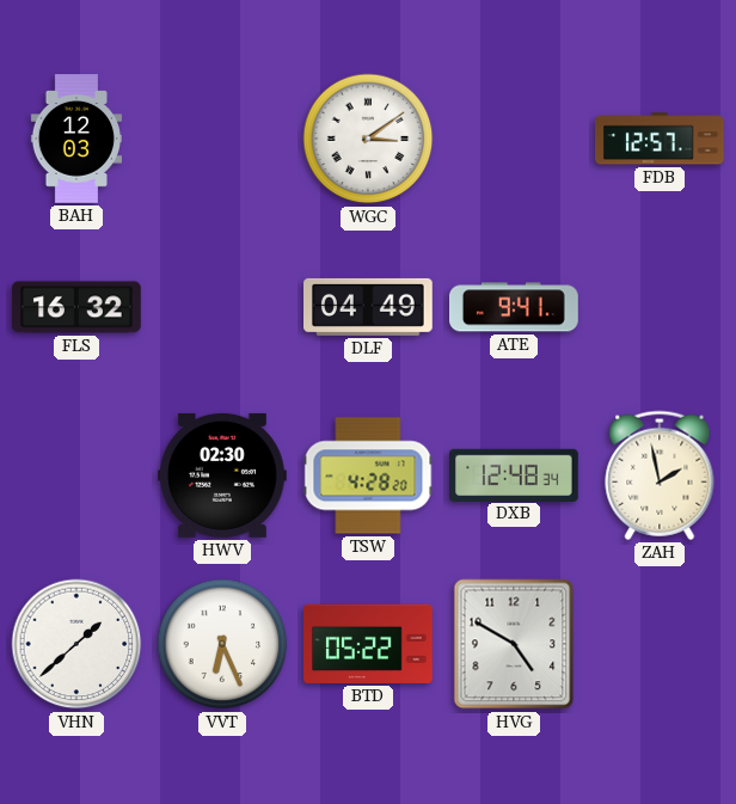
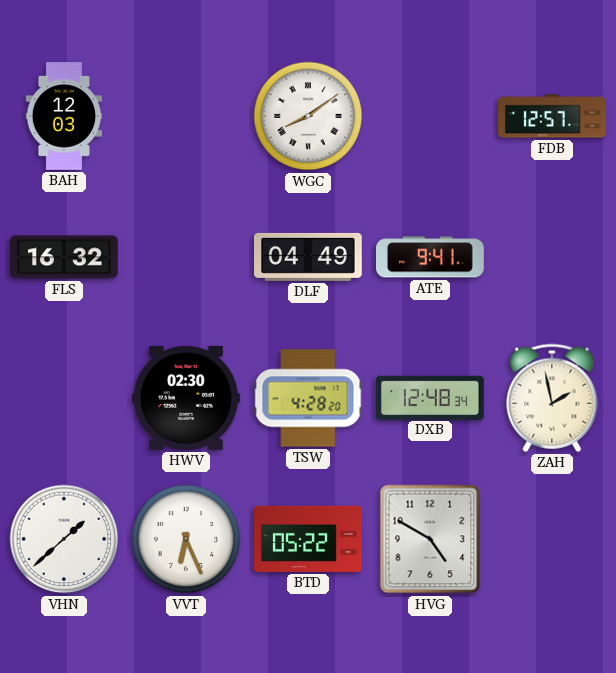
WGC: 3:09 -> 8:09 (308, 116)
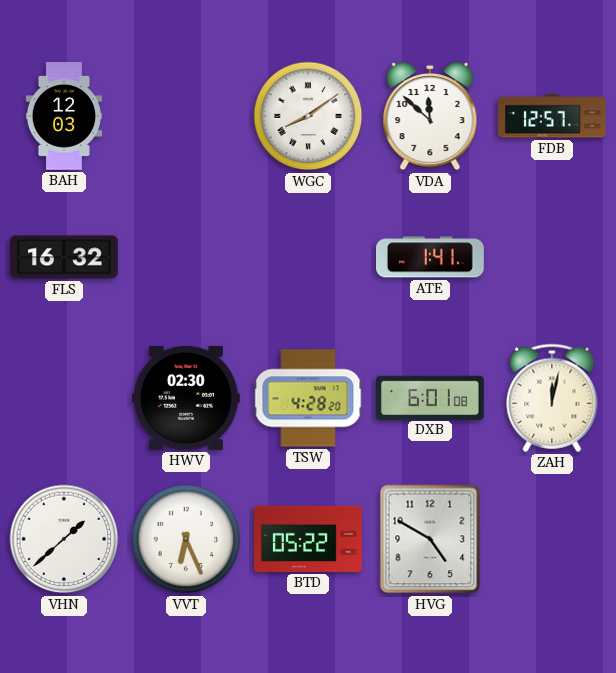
VDA: none -> 11:52 (430, 116)
DLF: 04:49 -> none (309, 257)
ATE: 9:41 -> 1:41 (431, 257)
DXB: 12:48 -> 6:01 (431, 397)
ZAH: 1:58 -> 12:02 (552, 398)
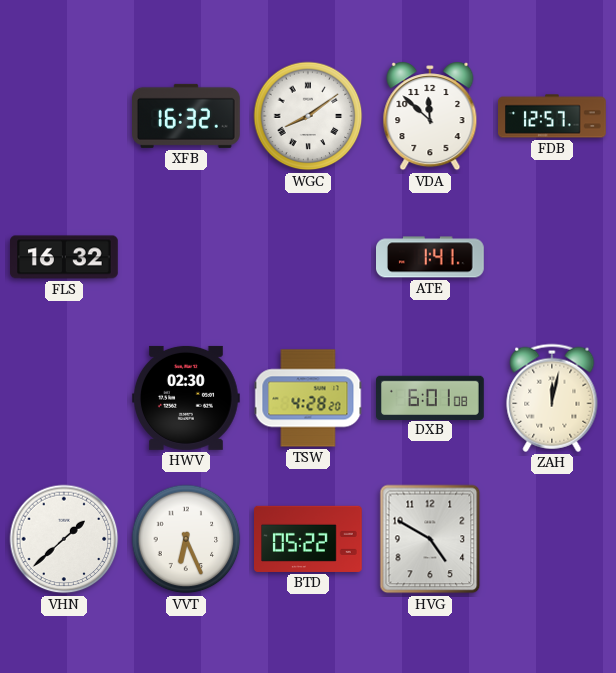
BAH: 12:03 -> none (63, 116)
XFB: none -> 16:32 (187, 116)
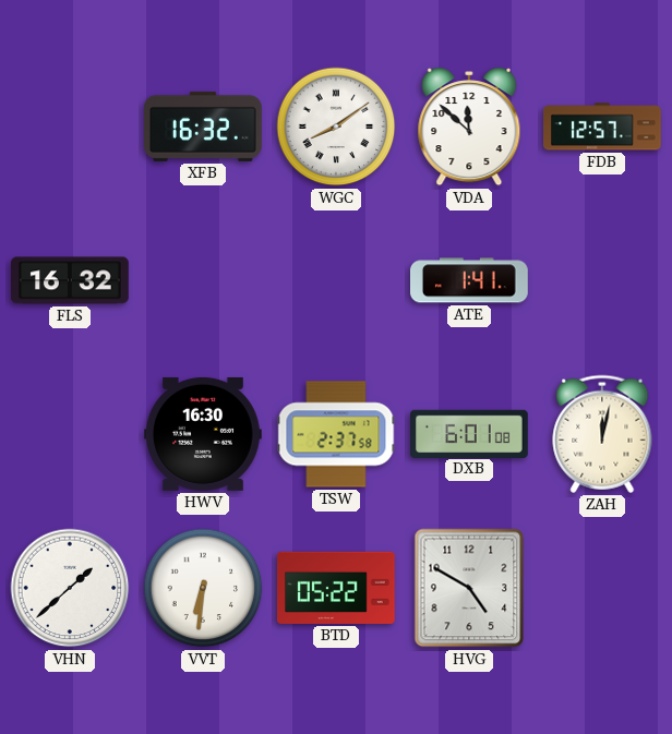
HWV: 02:30 -> 16:30 (204, 434)
TSW: 4:28 -> 2:37 (336, 434)
VVT: 6:26 -> 6:31 (203, 588)
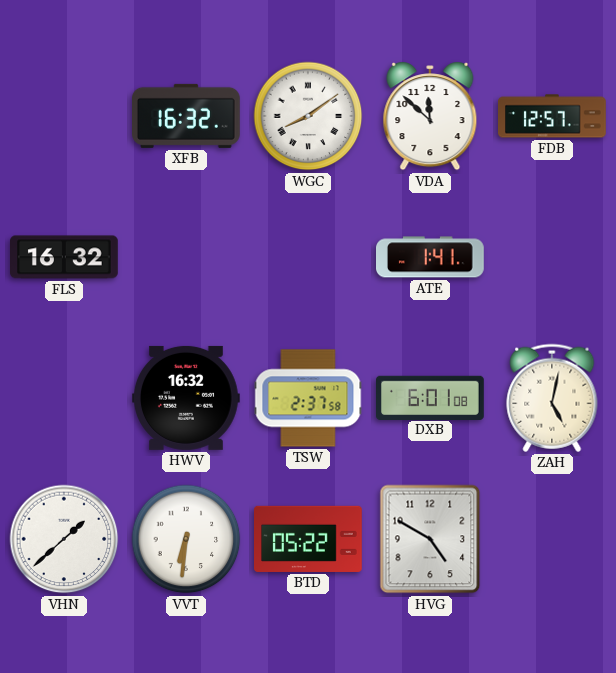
HWV: 16:30 -> 16:32 (187, 398)
ZAH: 12:02 -> 5:02 (552, 398)
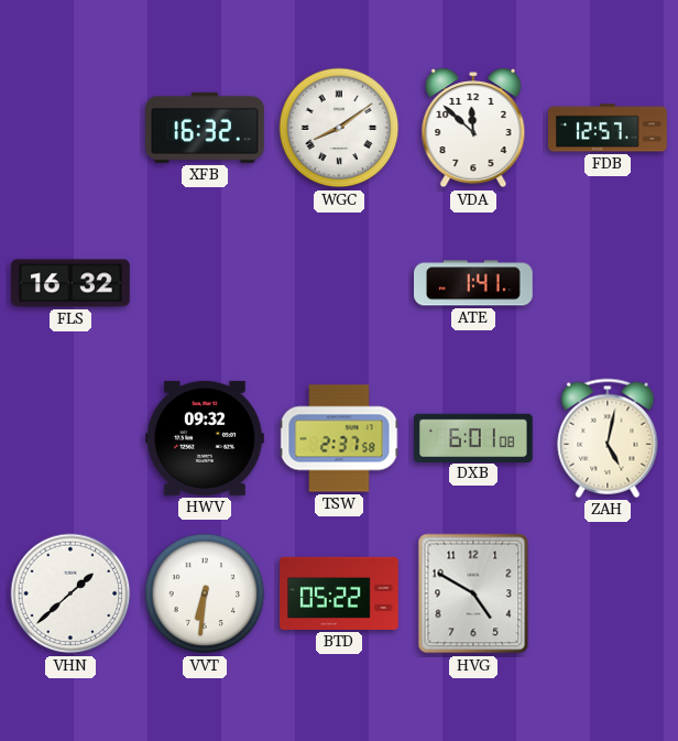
HWV: 16:32 -> 09:32 (206, 438)
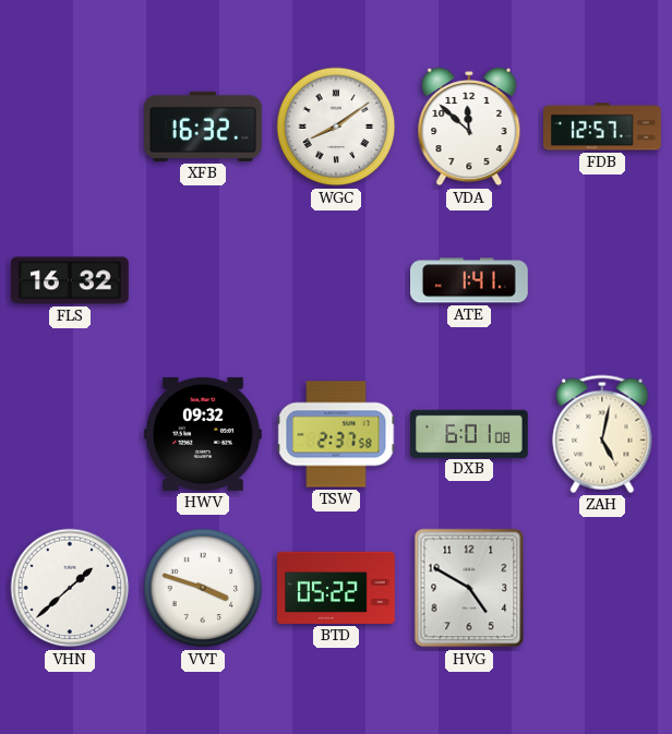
VVT: 6:31 -> 3:48 (203, 588)
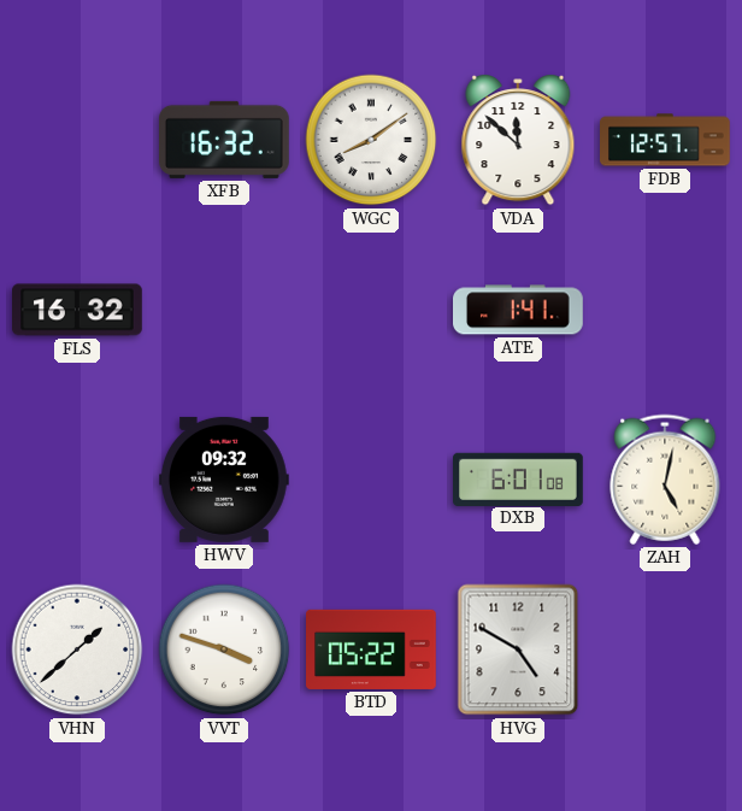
TSW: 2:37 -> none (336, 434)
